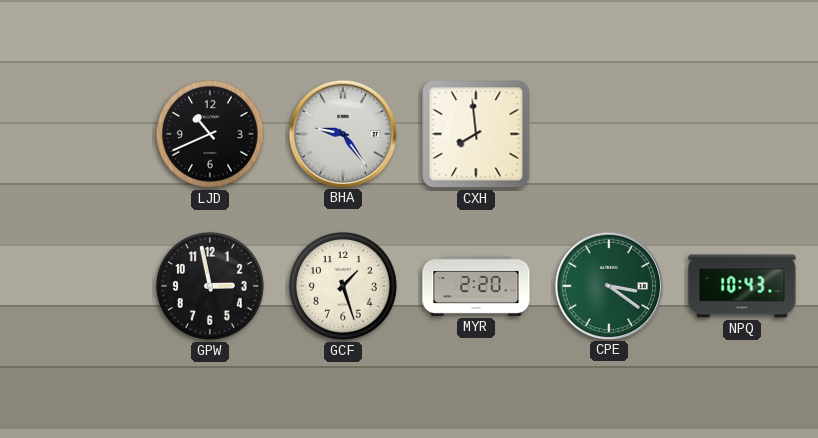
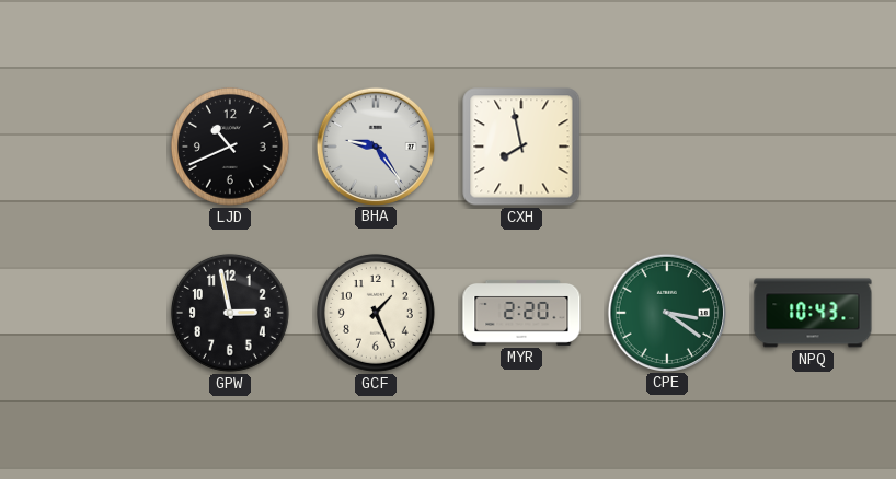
CXH: 7:59 -> 7:58 (521, 147)
GCF: 1:27 -> 1:26 (376, 313)
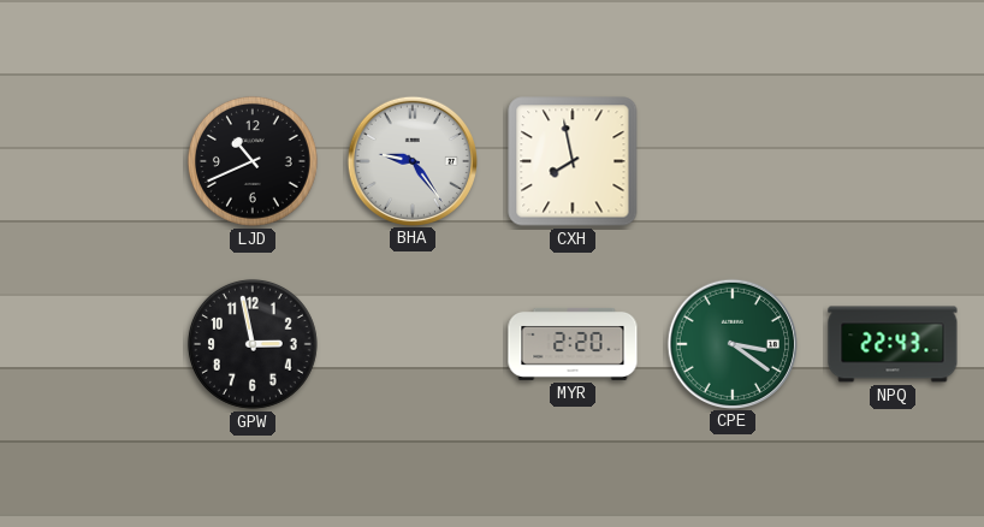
GCF: 1:26 -> none (376, 313)
NPQ: 10:43 -> 22:43 (893, 344)
